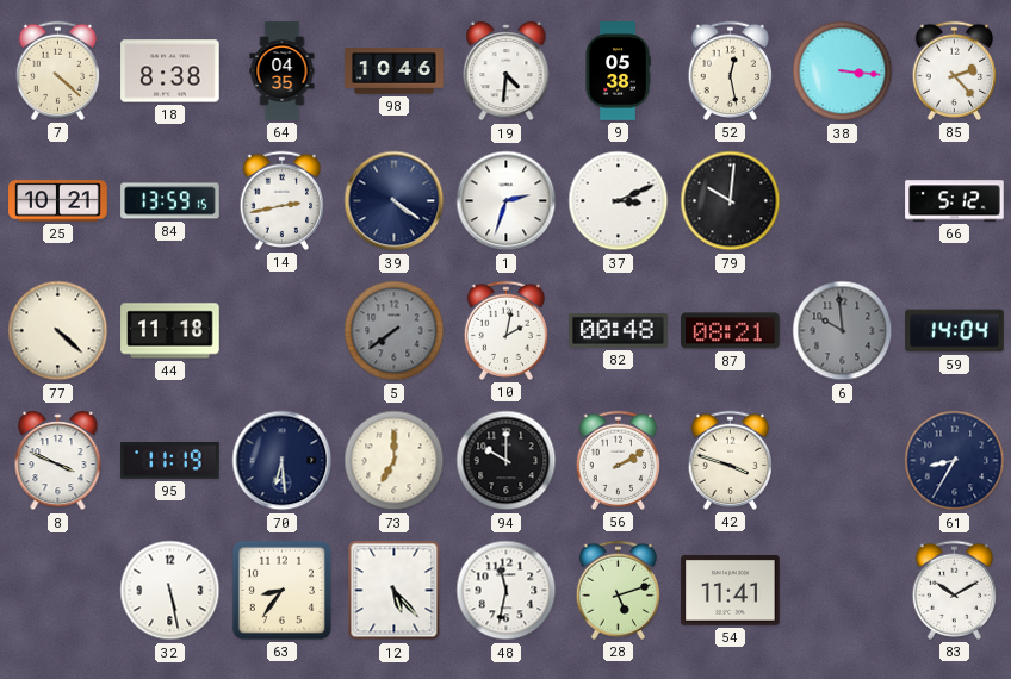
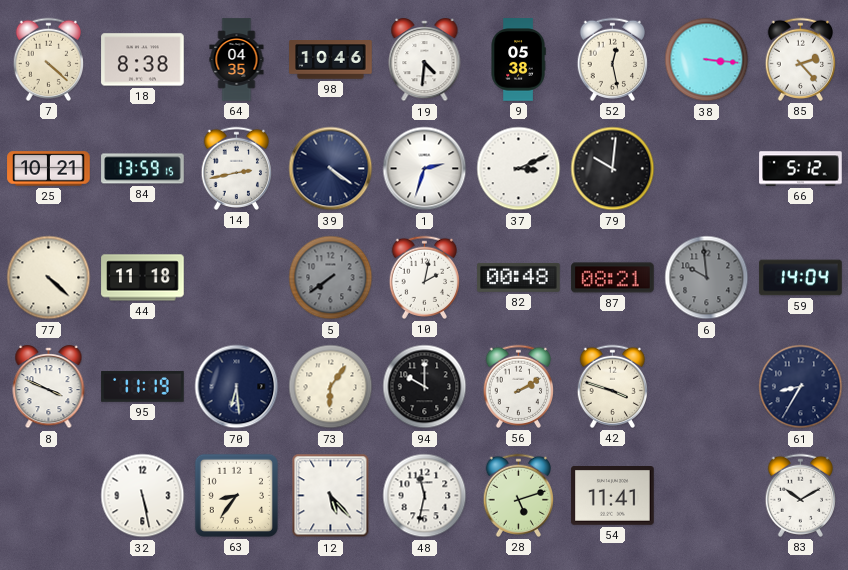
73: 7:00 -> 6:06 (331, 387)
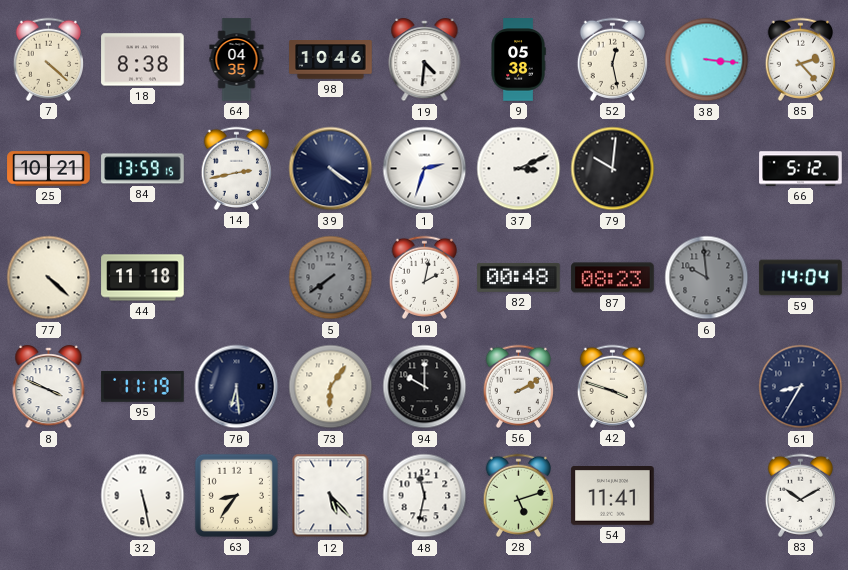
87: 08:21 -> 08:23 (613, 278)
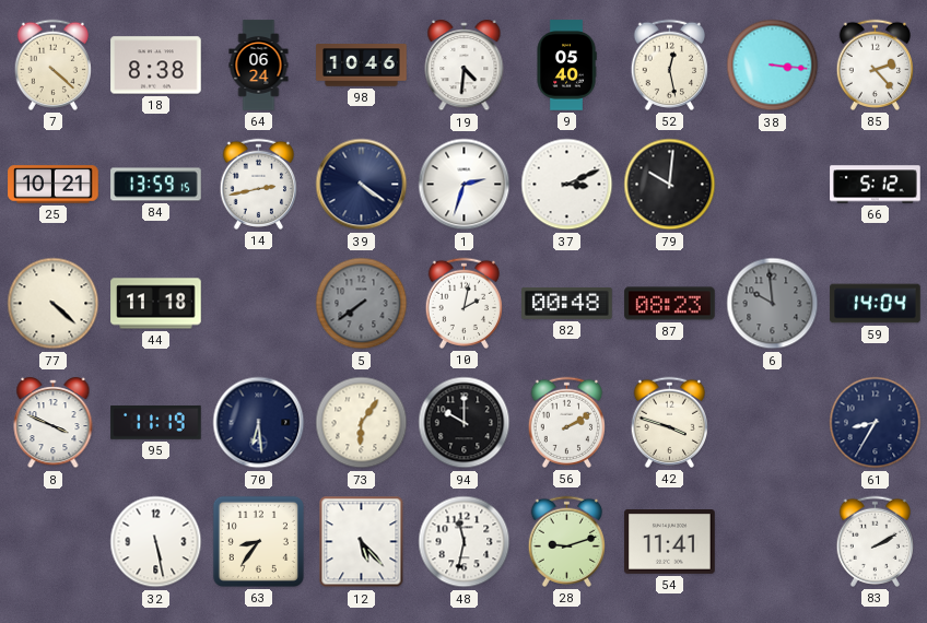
64: 04:35 -> 06:24 (259, 66)
9: 05:38 -> 05:40 (566, 66)
28: 5:12 -> 9:12 (566, 541)
83: 10:10 -> 2:10 (875, 541)
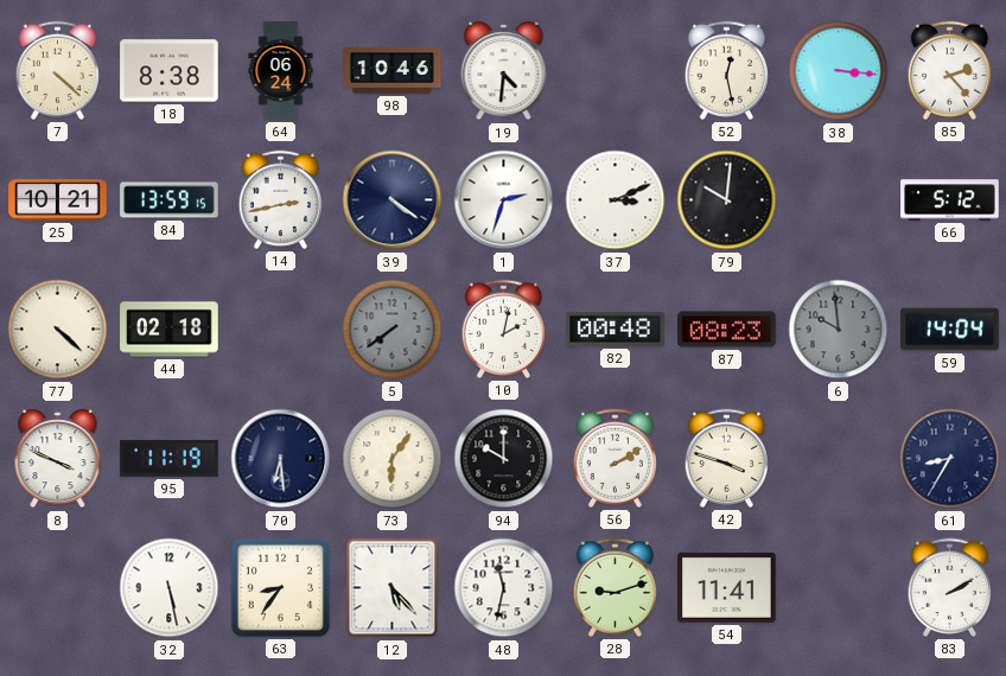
9: 05:40 -> none (566, 66)
44: 11:18 -> 02:18 (170, 330)
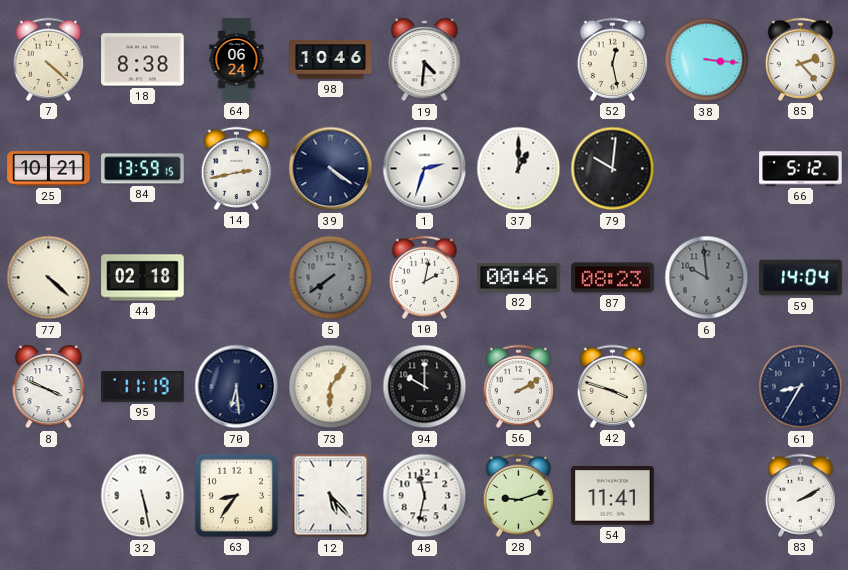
37: 3:11 -> 1:00 (519, 169)
82: 00:48 -> 00:46 (519, 277)
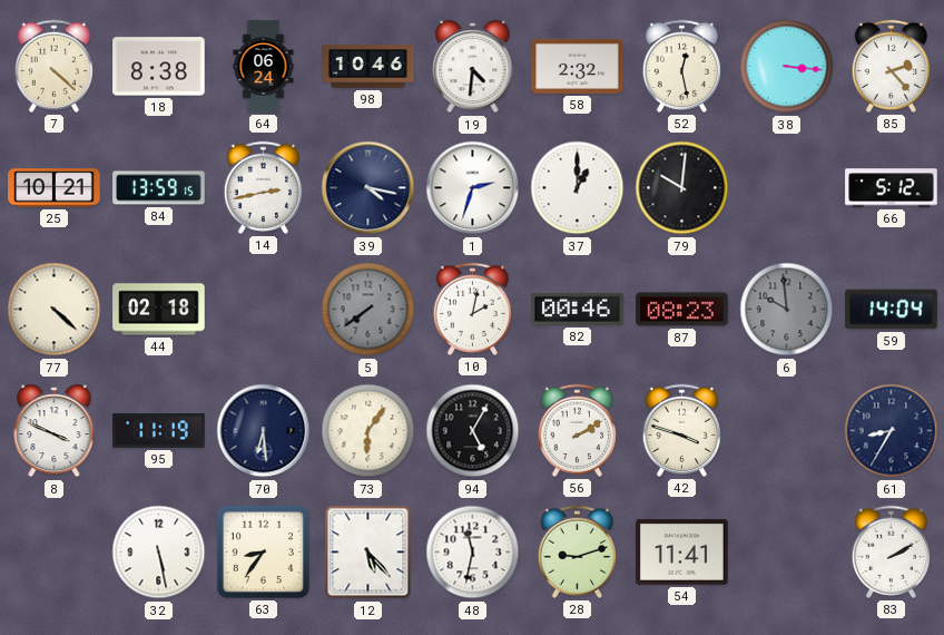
58: none -> 2:32 (578, 66)
39: 4:21 -> 4:17 (368, 188)
94: 10:00 -> 5:05 (473, 431)
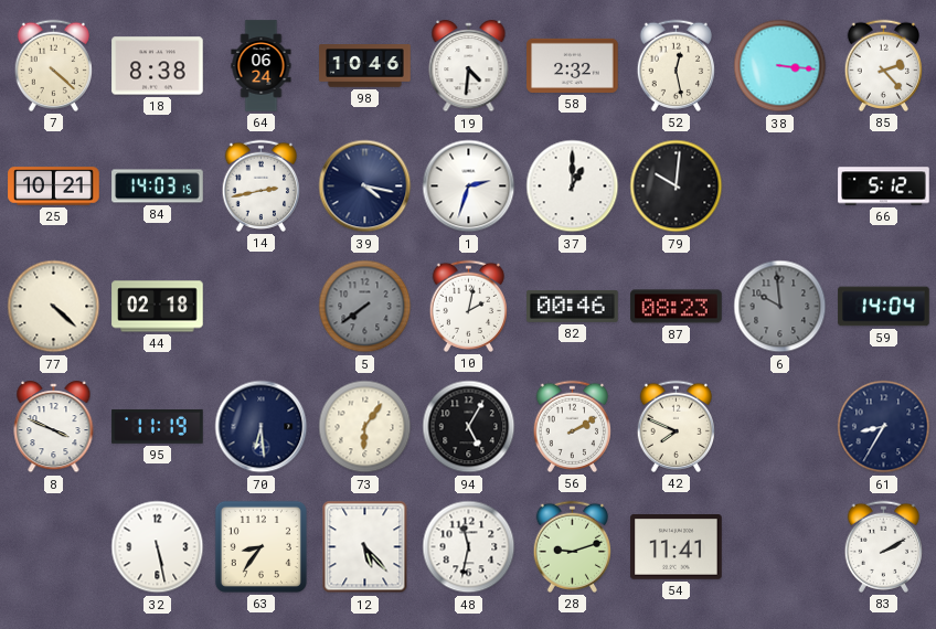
84: 13:59 -> 14:03 (158, 186)
42: 3:48 -> 7:49 (676, 426)
